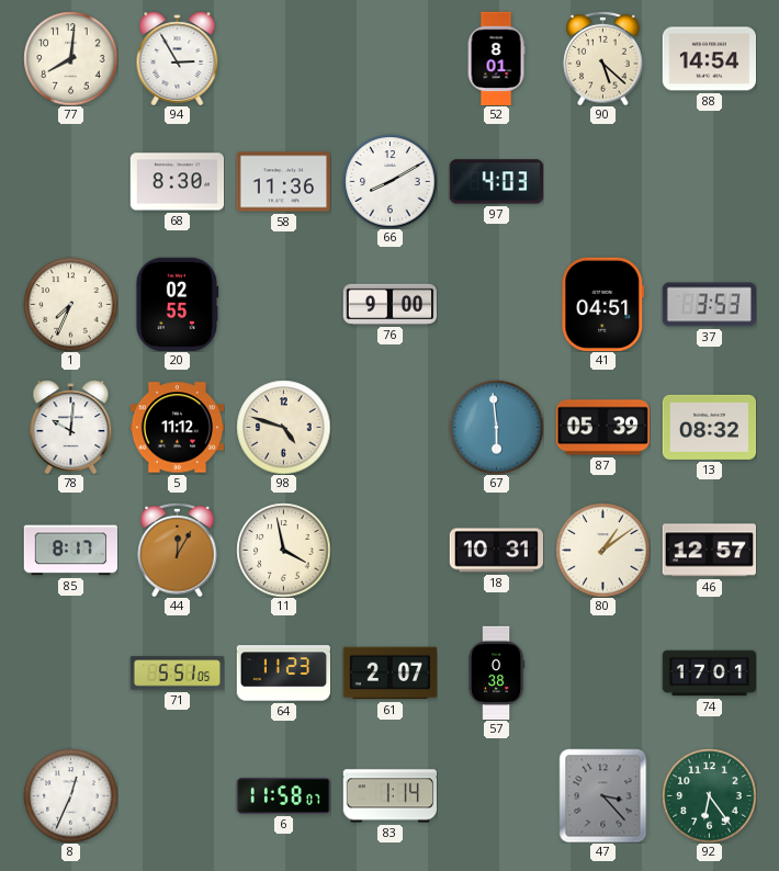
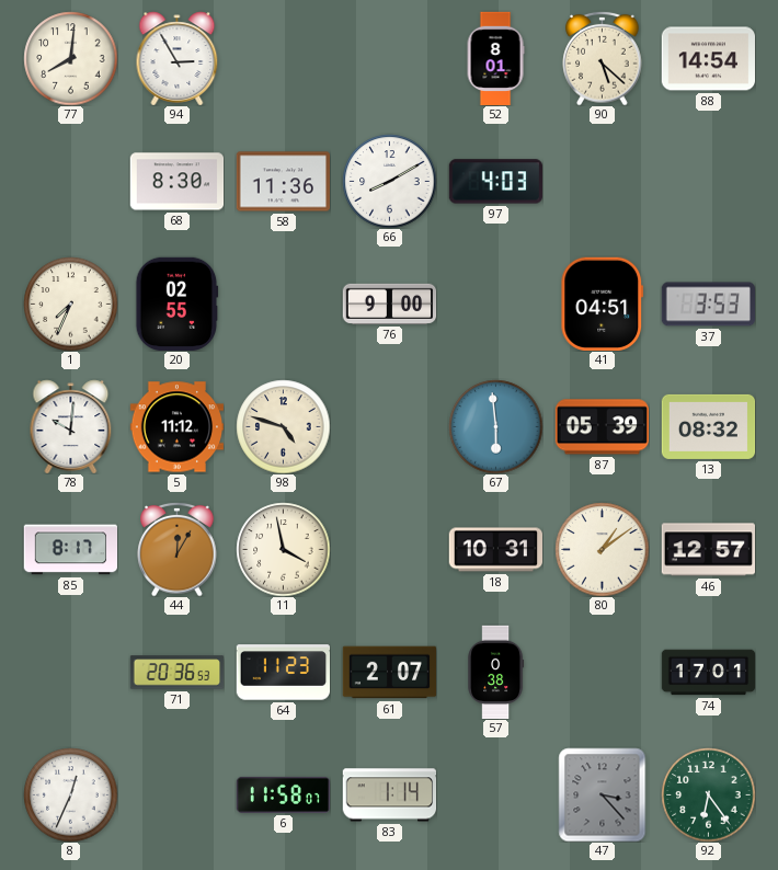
71: 5:51 -> 20:36 (176, 673)
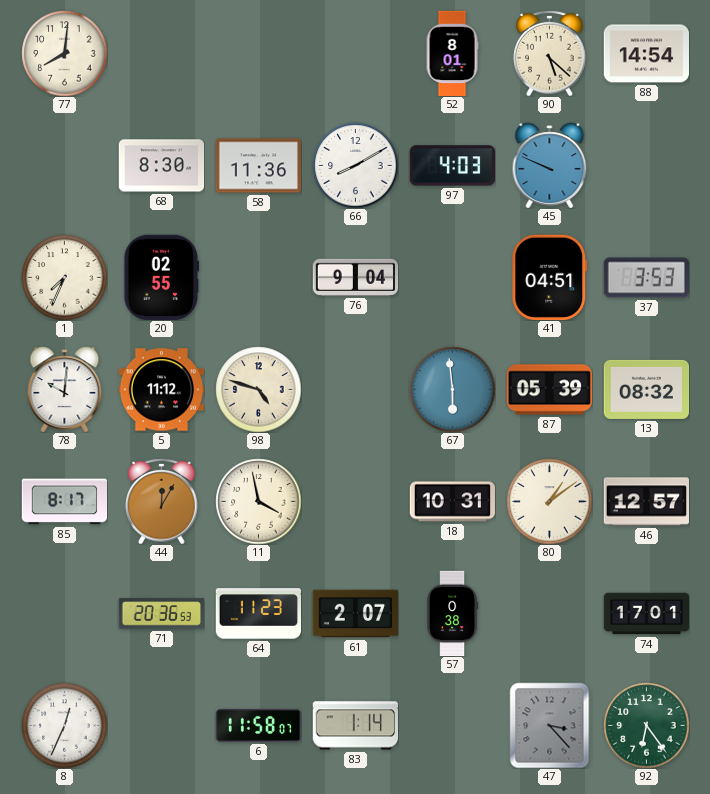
94: 2:55 -> none (178, 58)
45: none -> 9:49 (550, 165)
76: 9:00 -> 9:04 (355, 277)
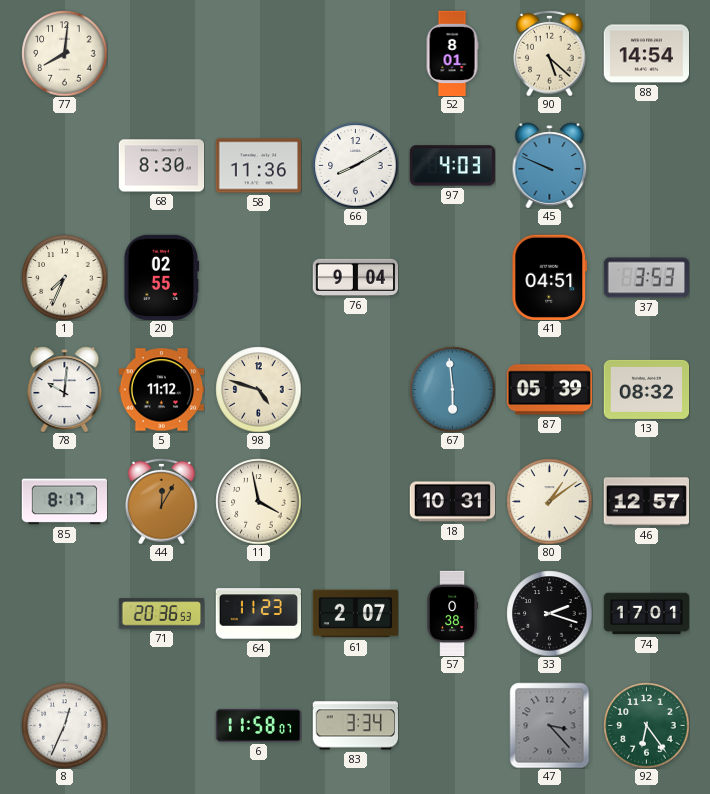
33: none -> 2:18 (549, 613)
83: 1:14 -> 3:34 (355, 726)
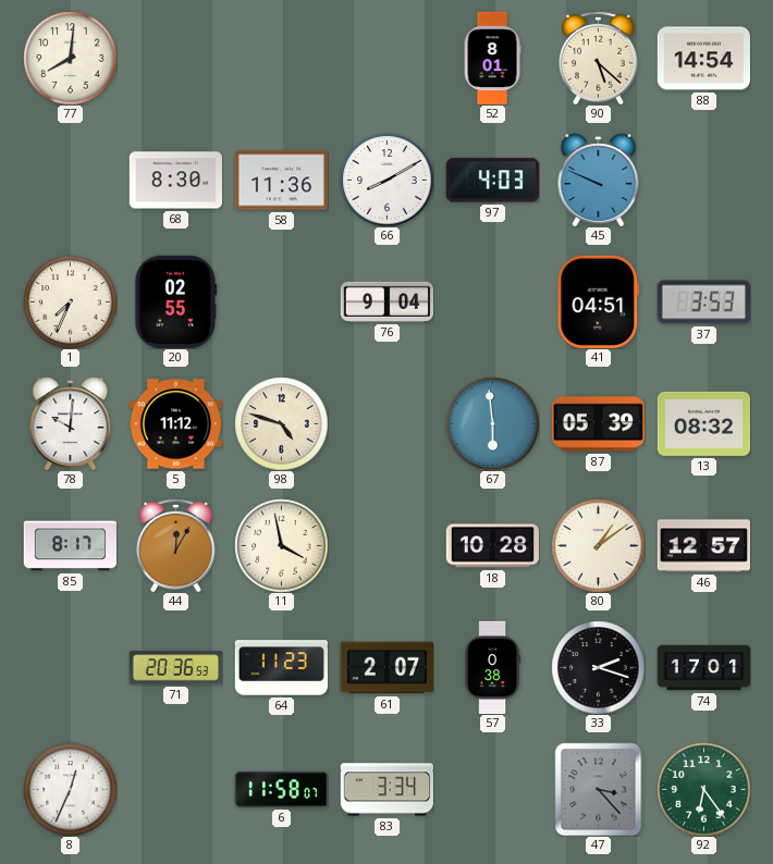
18: 10:31 -> 10:28 (492, 546)
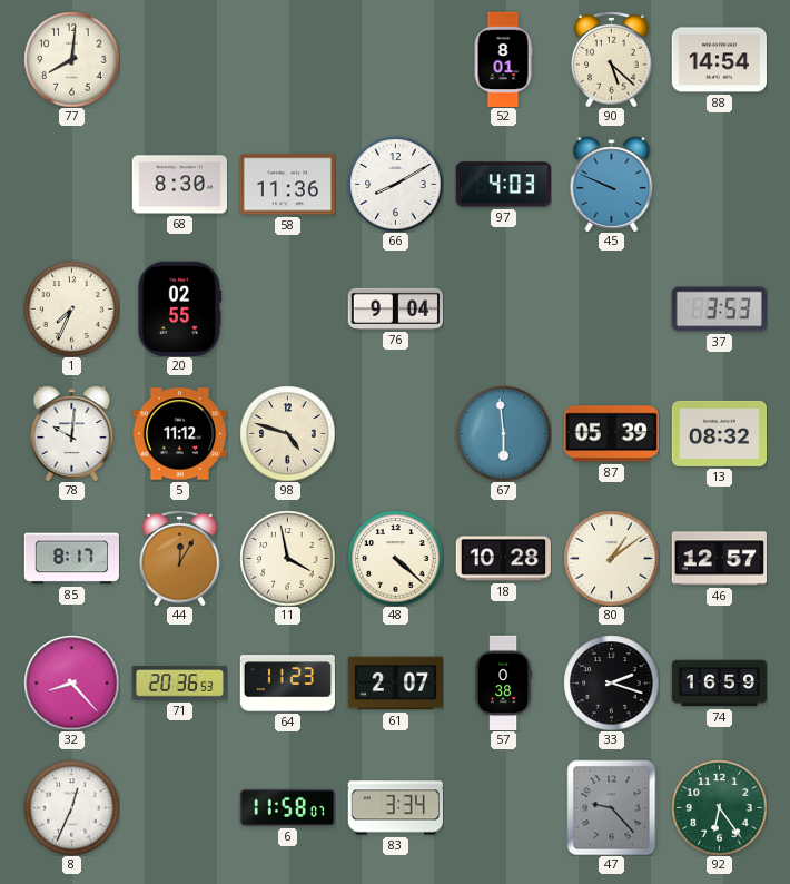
41: 04:51 -> none (599, 301)
48: none -> 4:22 (395, 558)
32: none -> 8:23 (71, 682)
74: 17:01 -> 16:59 (719, 684)
47: 3:23 -> 9:23 (612, 807)
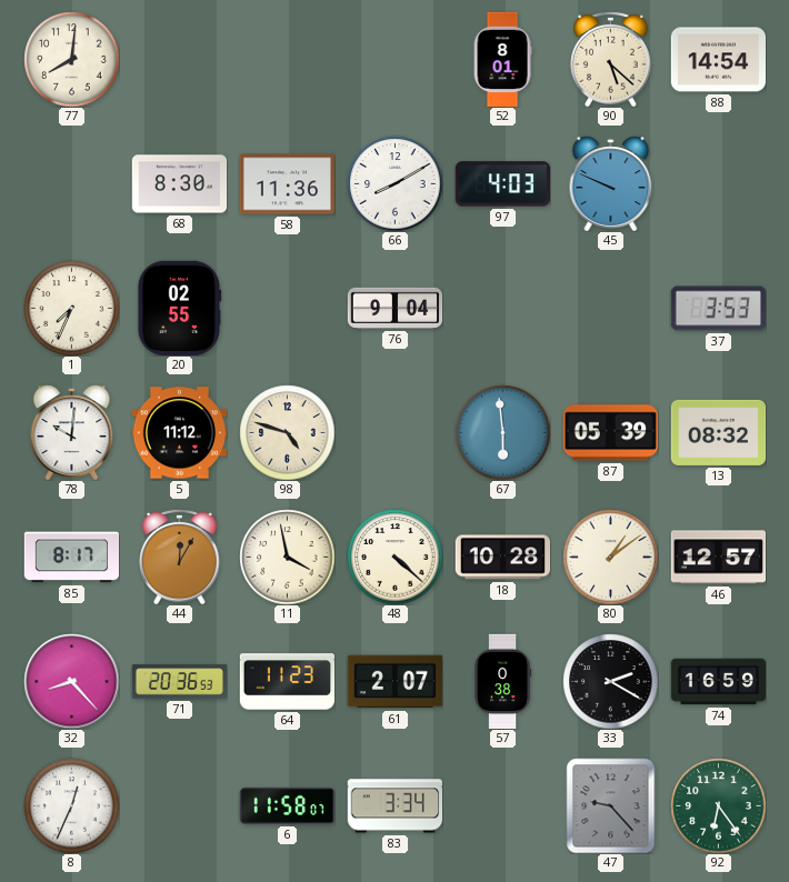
33: 2:18 -> 2:20 (610, 681)
